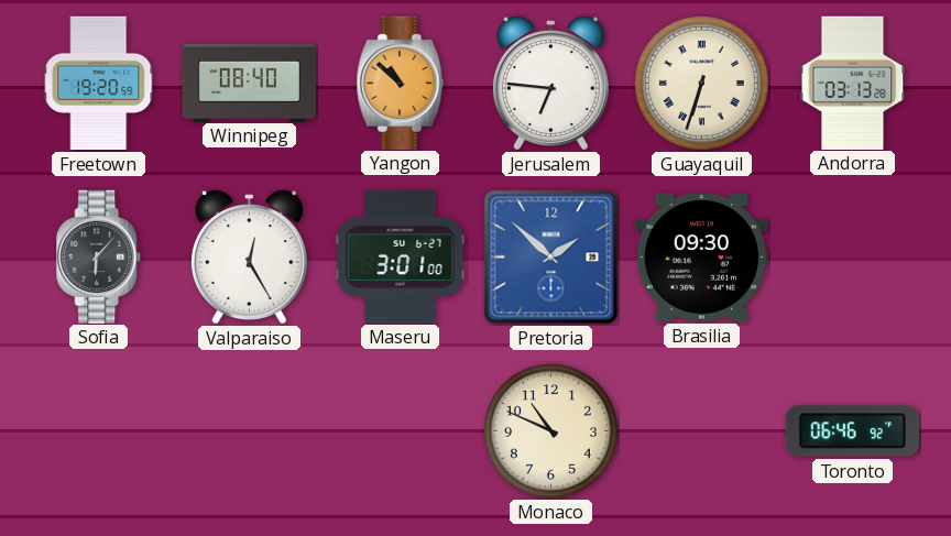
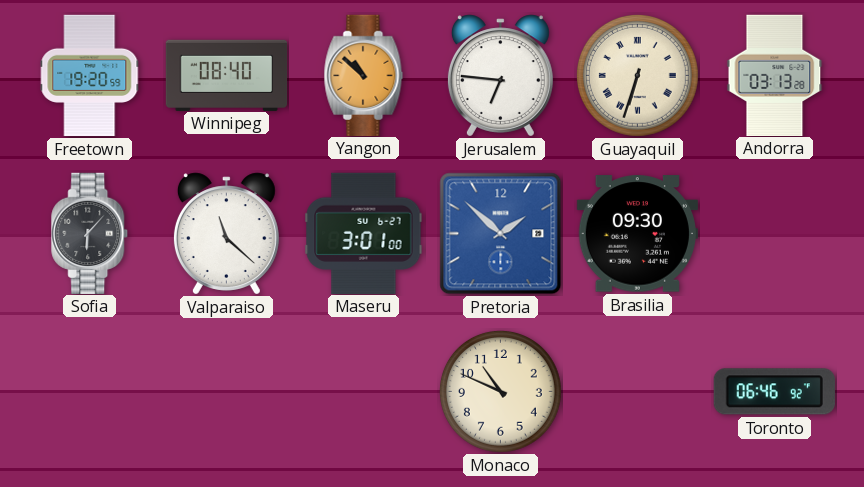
Valparaiso: 12:25 -> 11:22 (226, 234)
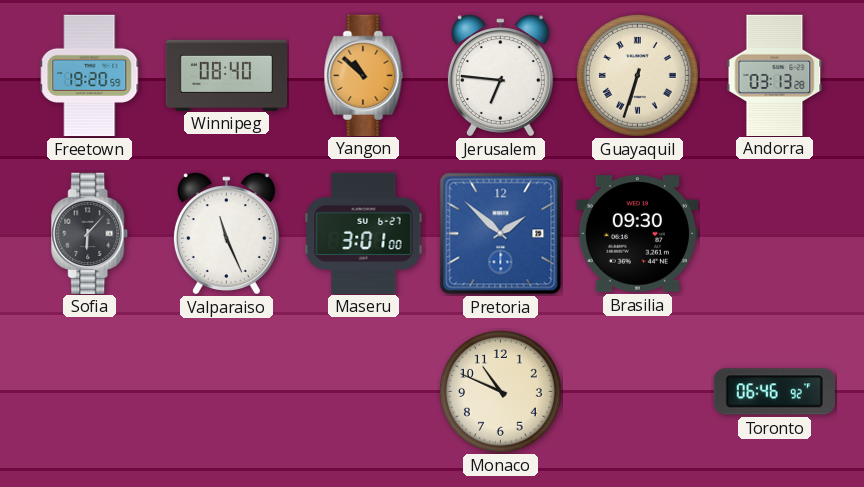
Valparaiso: 11:22 -> 11:26 (226, 234)
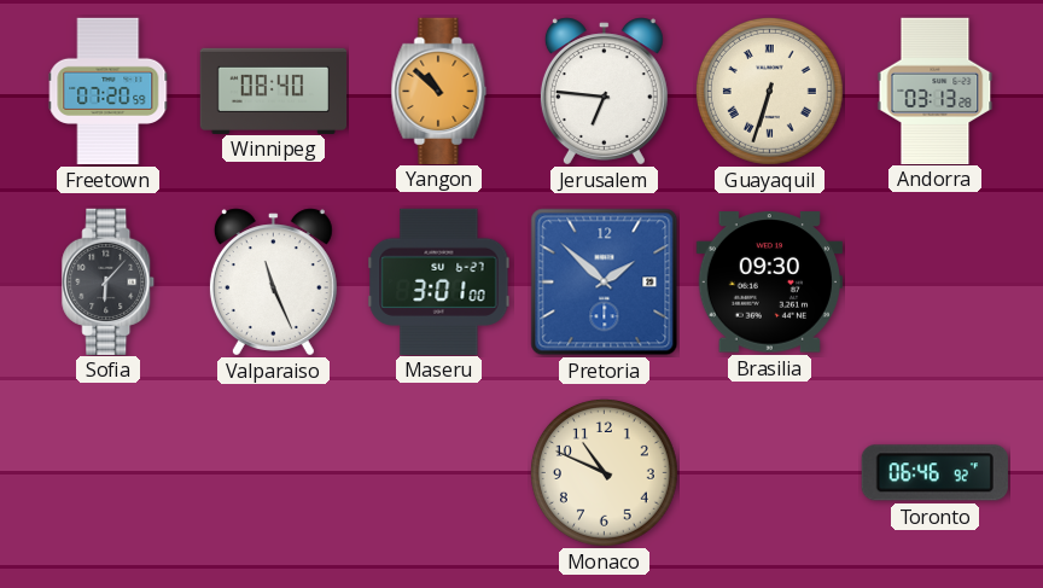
Freetown: 19:20 -> 07:20 (109, 92)
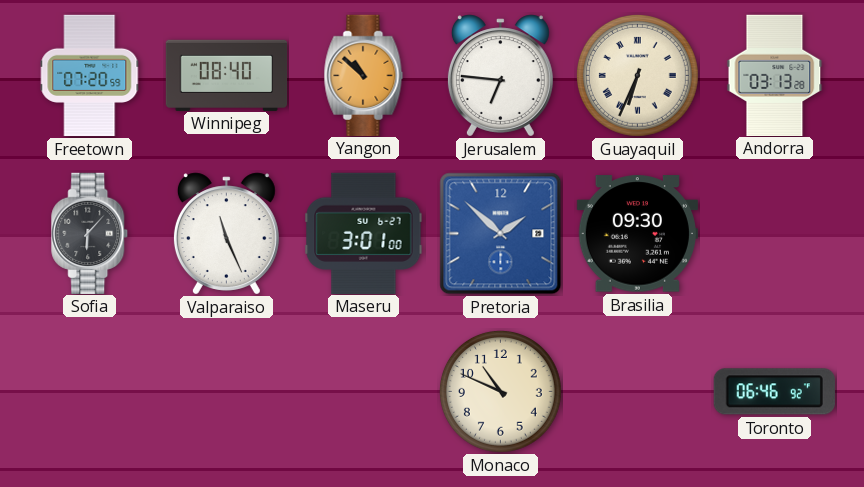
Guayaquil: 6:33 -> 6:34 (637, 75)
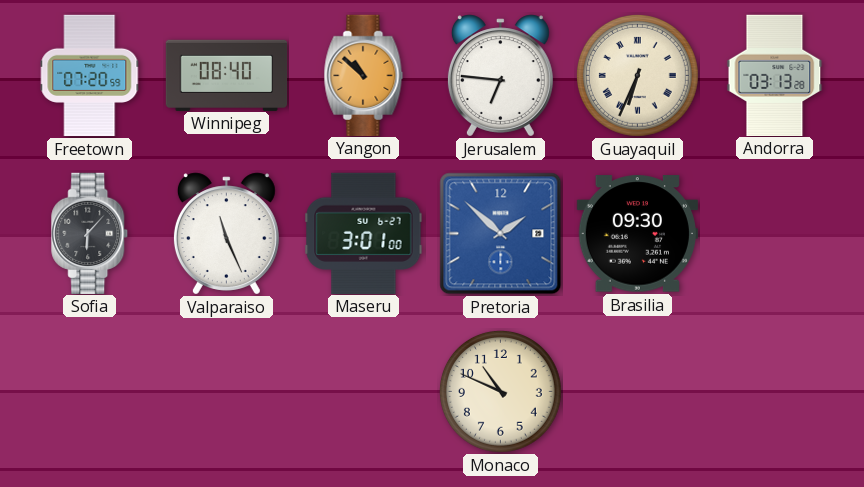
Toronto: 06:46 -> none (774, 392)
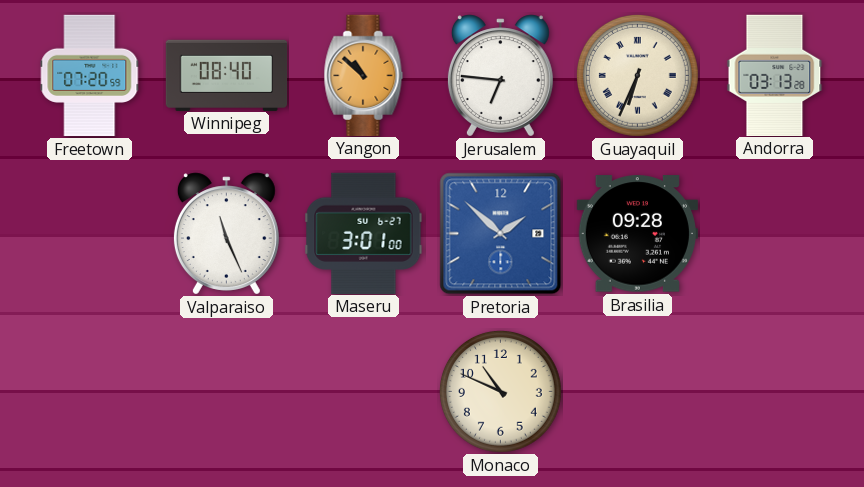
Sofia: 6:07 -> none (90, 233)
Brasilia: 09:30 -> 09:28 (637, 234)
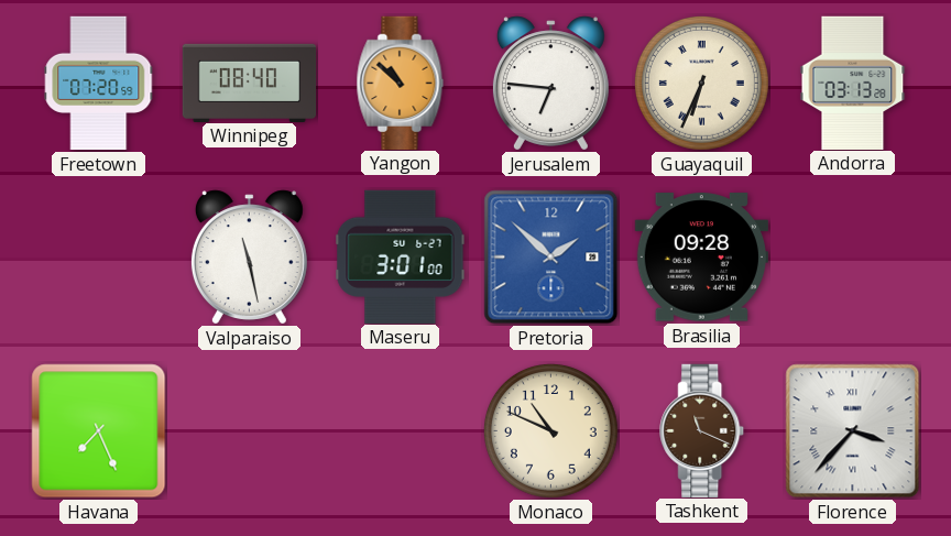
Valparaiso: 11:26 -> 11:28 (249, 258)
Havana: none -> 7:26 (99, 431)
Tashkent: none -> 11:19 (702, 430)
Florence: none -> 3:37 (853, 431)
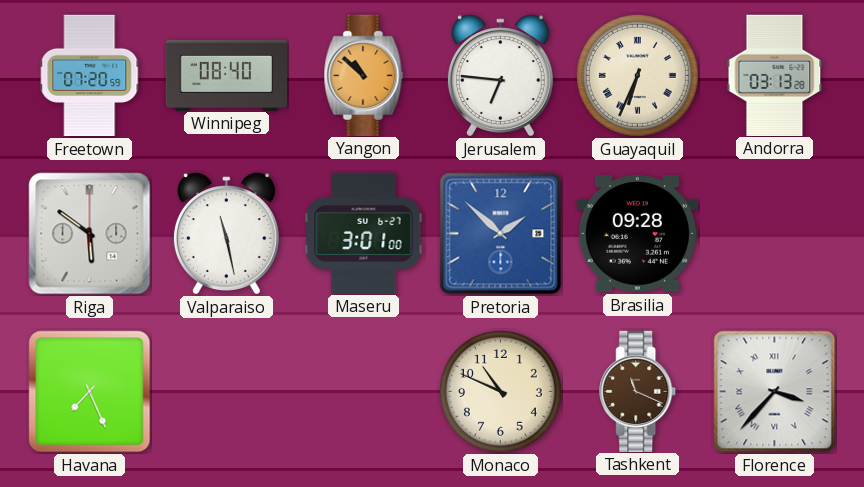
Riga: none -> 5:51 (90, 234)
